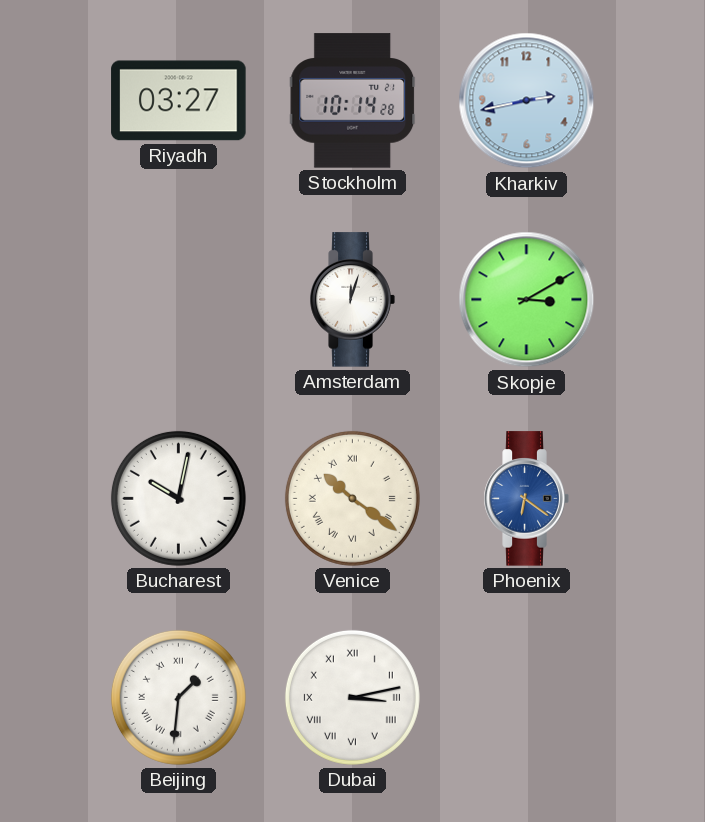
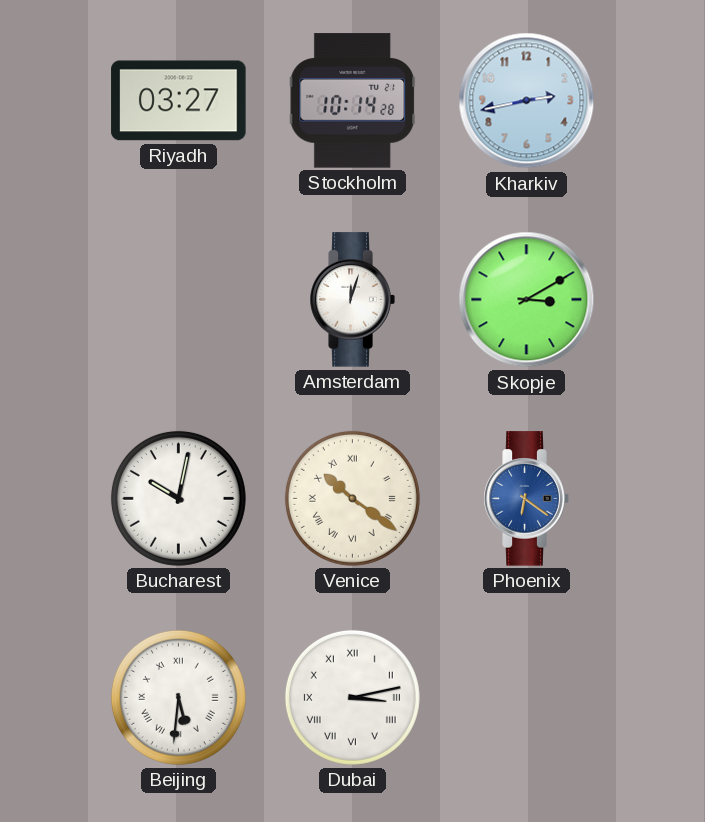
Beijing: 1:31 -> 5:31 (178, 697)
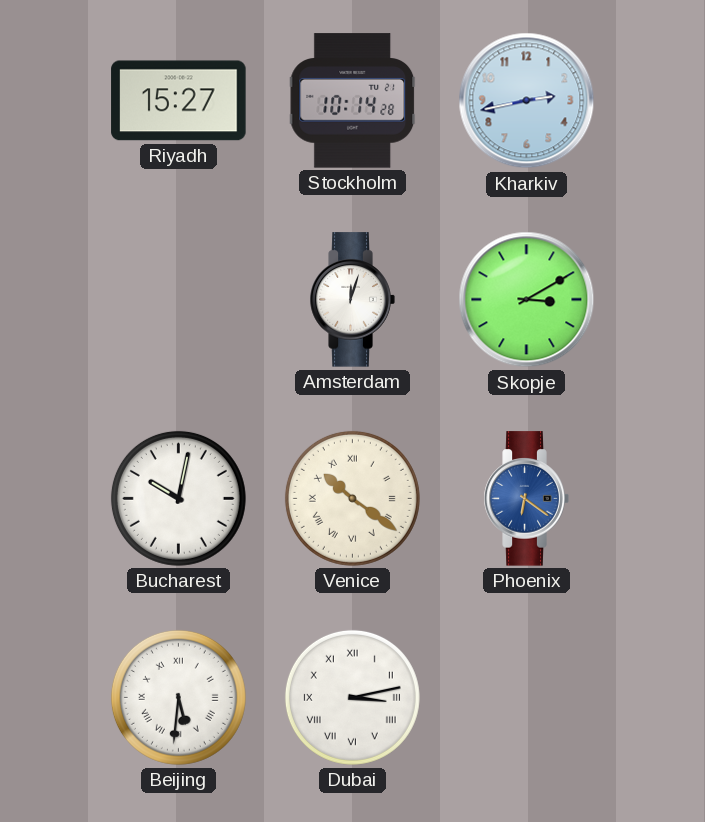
Riyadh: 03:27 -> 15:27 (179, 101)
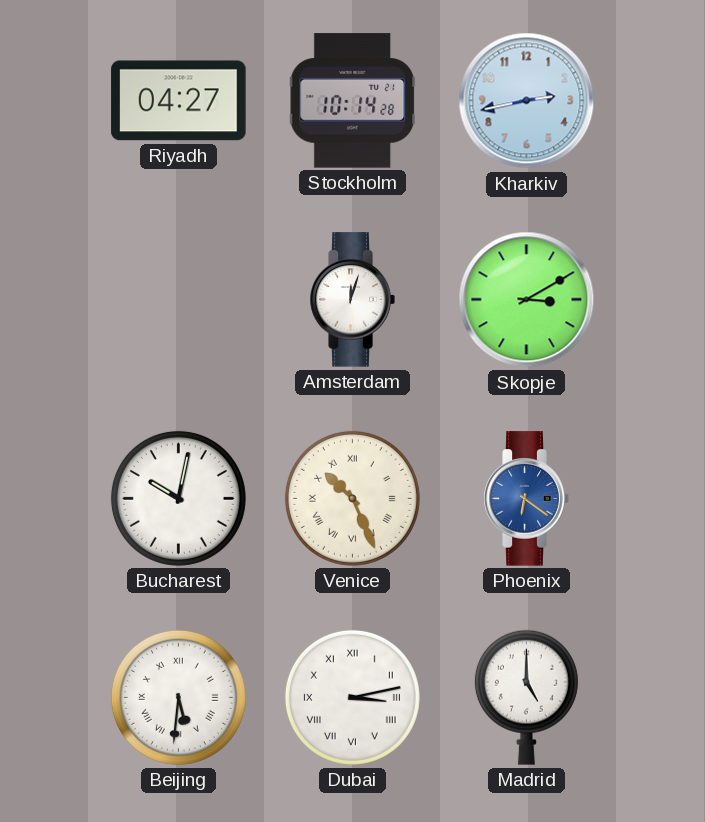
Riyadh: 15:27 -> 04:27 (179, 101)
Venice: 10:21 -> 10:26 (352, 498)
Madrid: none -> 5:00 (526, 697)
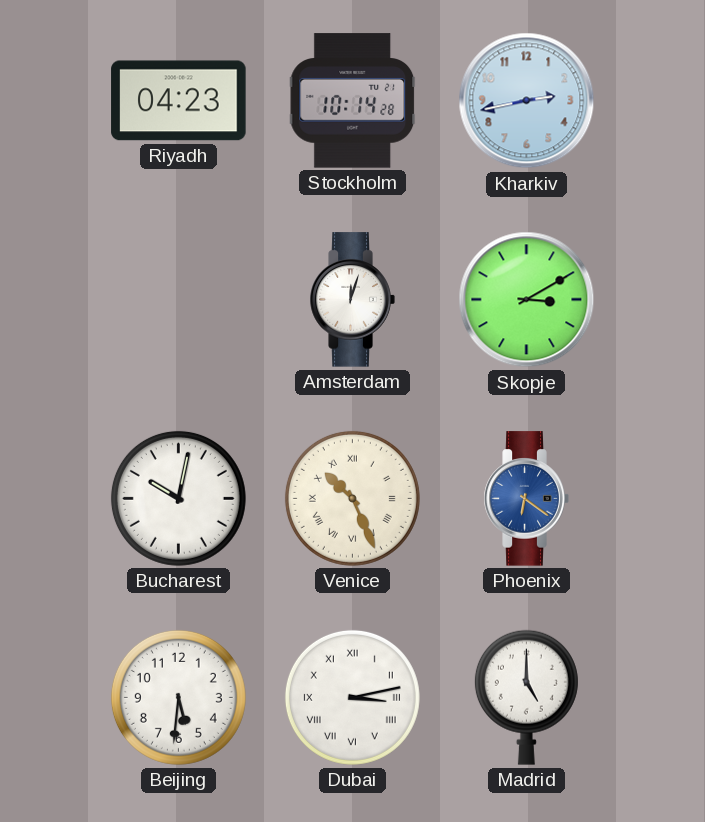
Riyadh: 04:27 -> 04:23 (179, 101)
Beijing numerals: Roman -> Arabic (178, 697)
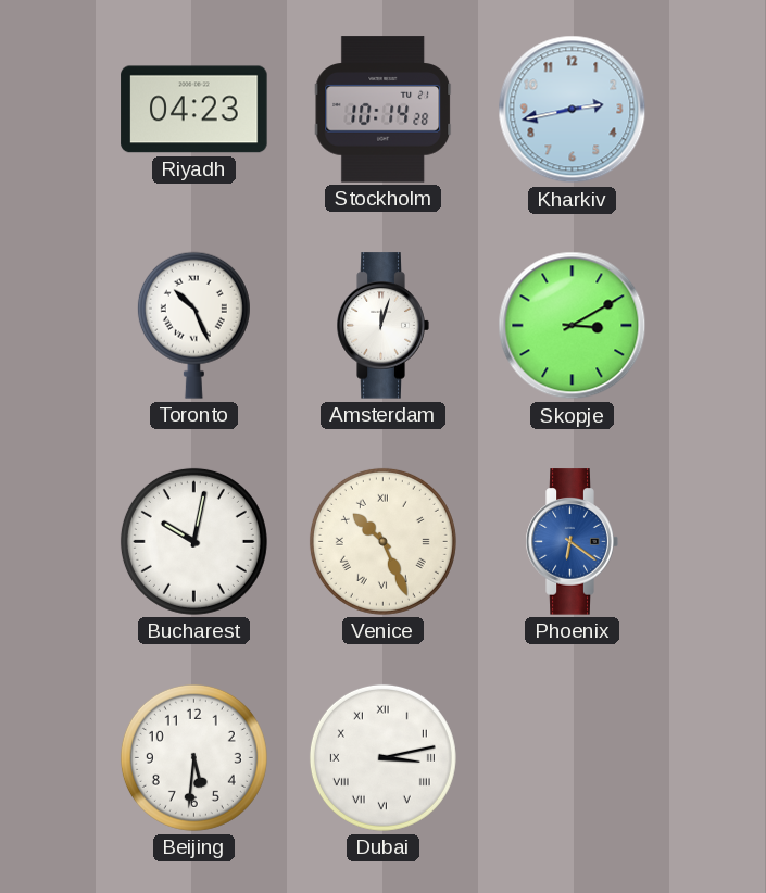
Toronto: none -> 10:26 (193, 325)
Madrid: 5:00 -> none (526, 697)
